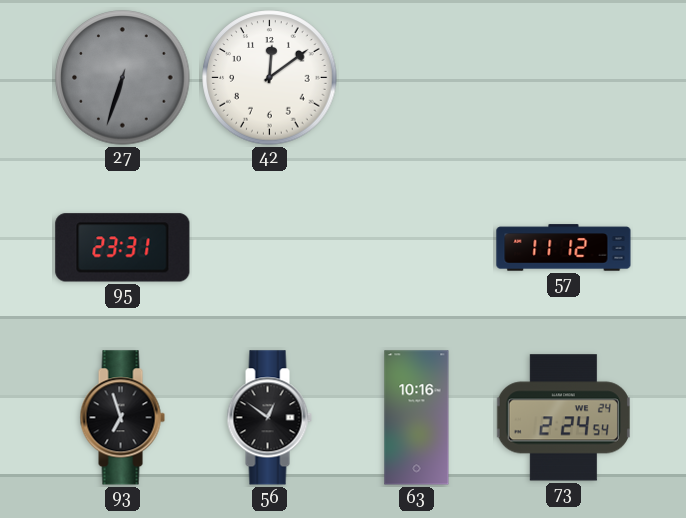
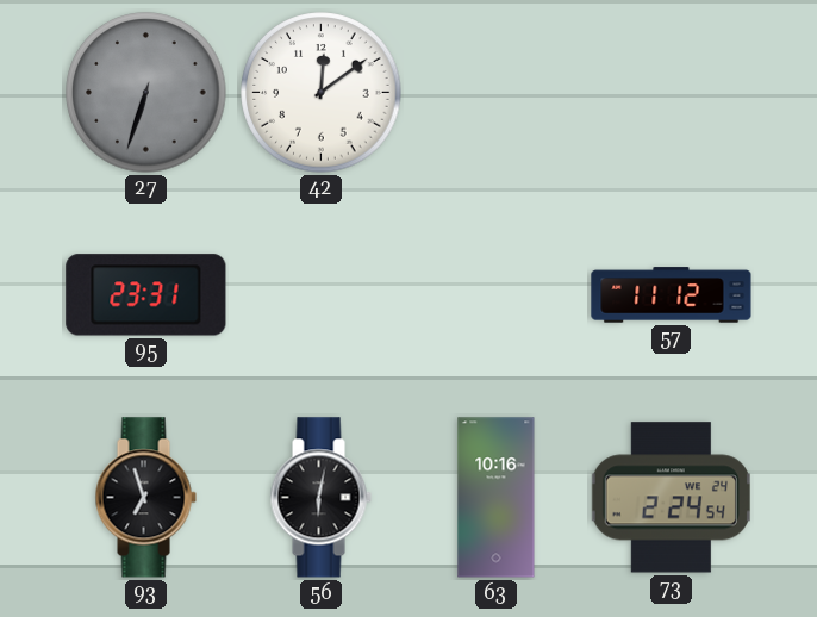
56: 12:51 -> 6:02 (320, 498)
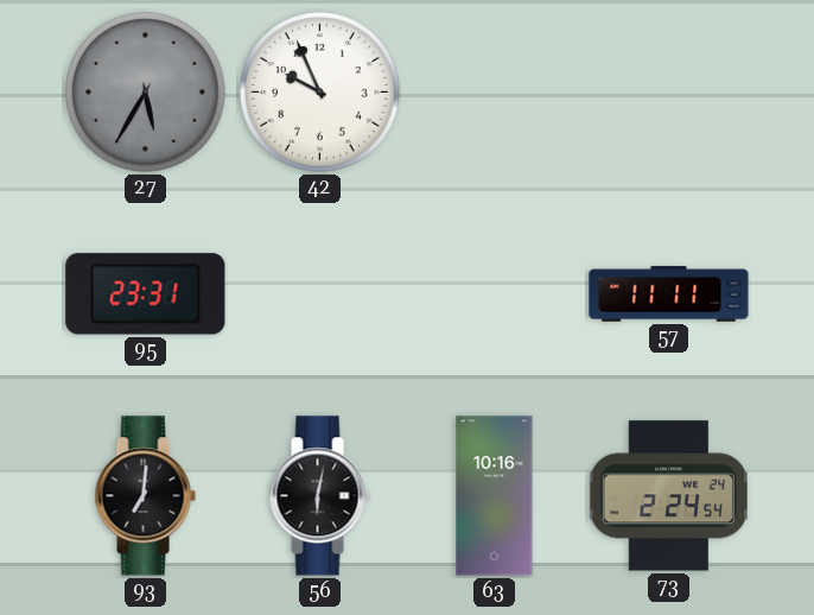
27: 6:33 -> 5:35 (146, 93)
42: 12:09 -> 9:56 (320, 93)
57: 11:12 -> 11:11 (669, 294)
93: 6:57 -> 7:01 (145, 496)
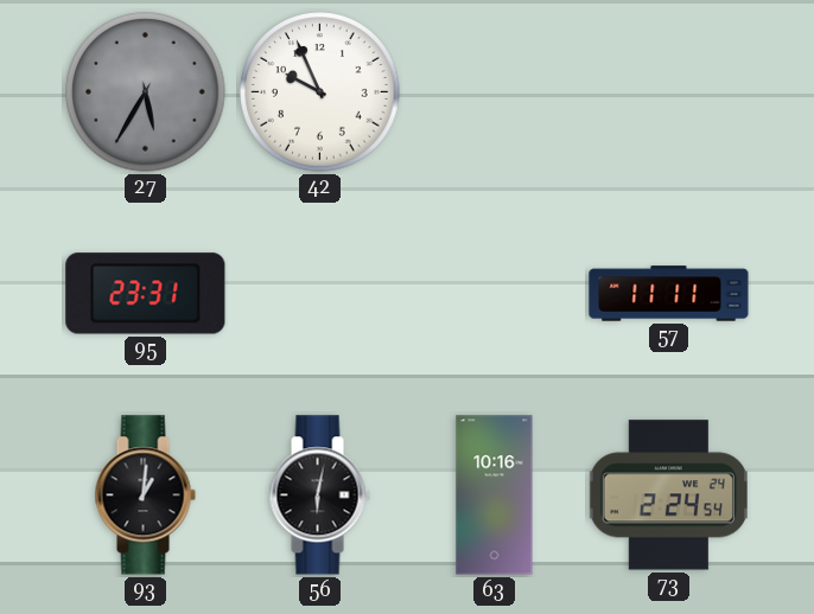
93: 7:01 -> 1:01 (145, 495)
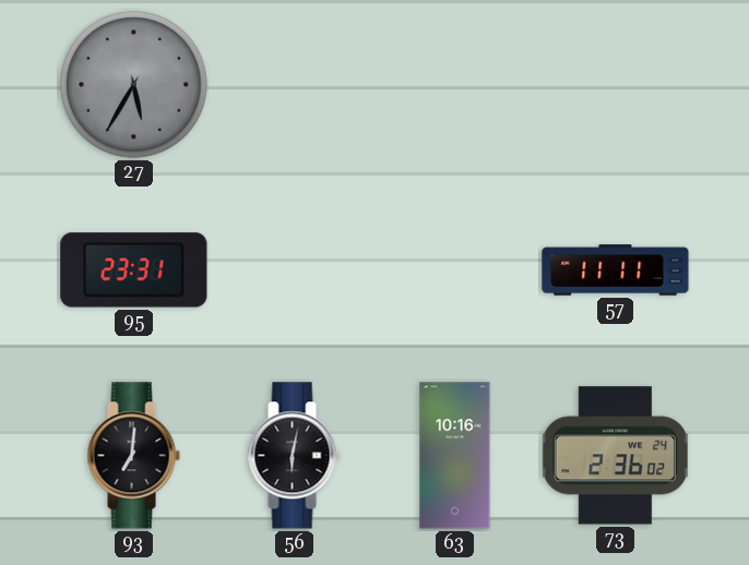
42: 9:56 -> none (320, 92)
93: 1:01 -> 7:01 (133, 456)
73: 2:24 -> 2:36 (615, 456)
